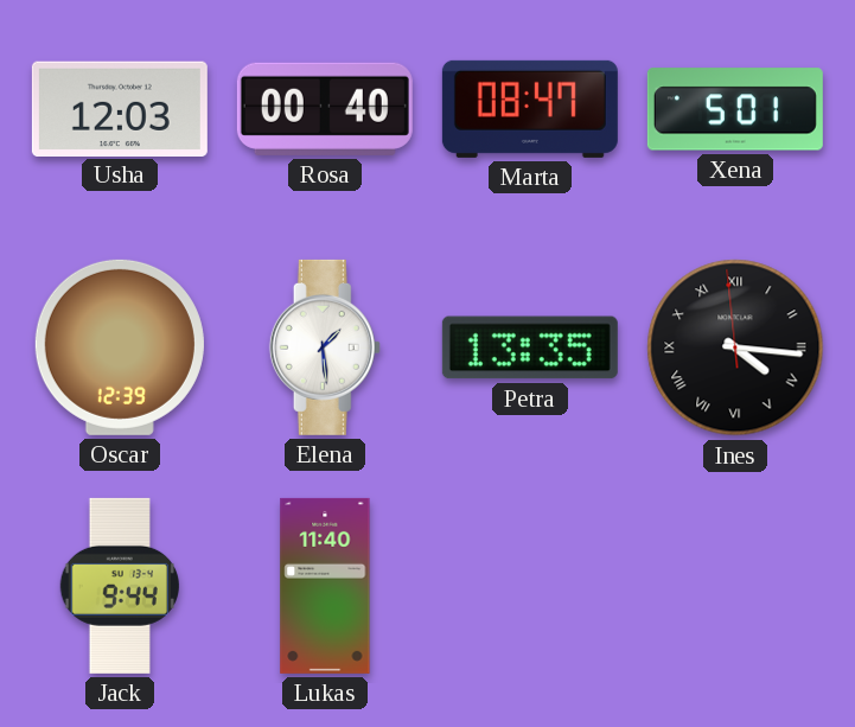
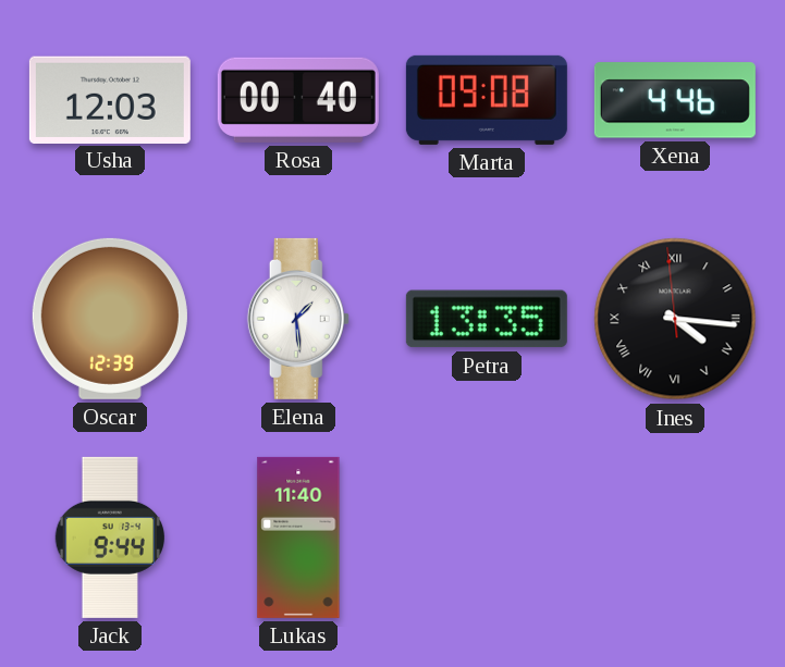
Marta: 08:47 -> 09:08 (487, 100)
Xena: 5:01 -> 4:46 (675, 100)
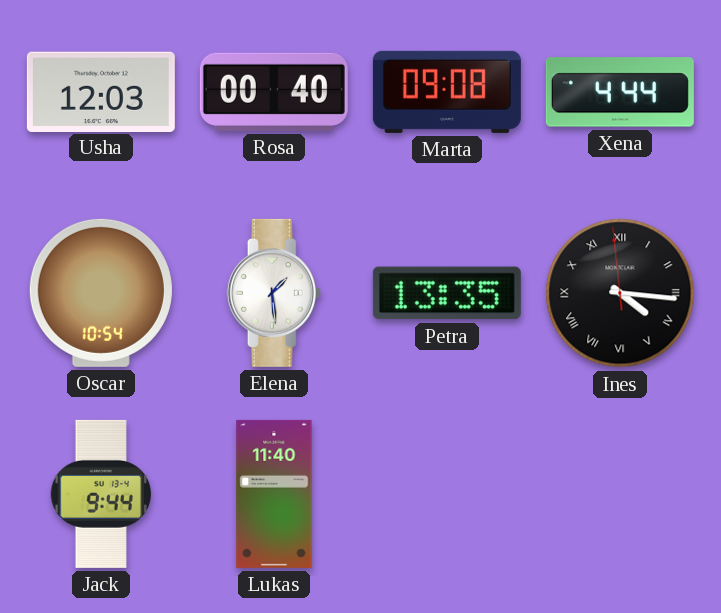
Xena: 4:46 -> 4:44 (620, 92)
Oscar: 12:39 -> 10:54 (101, 293)
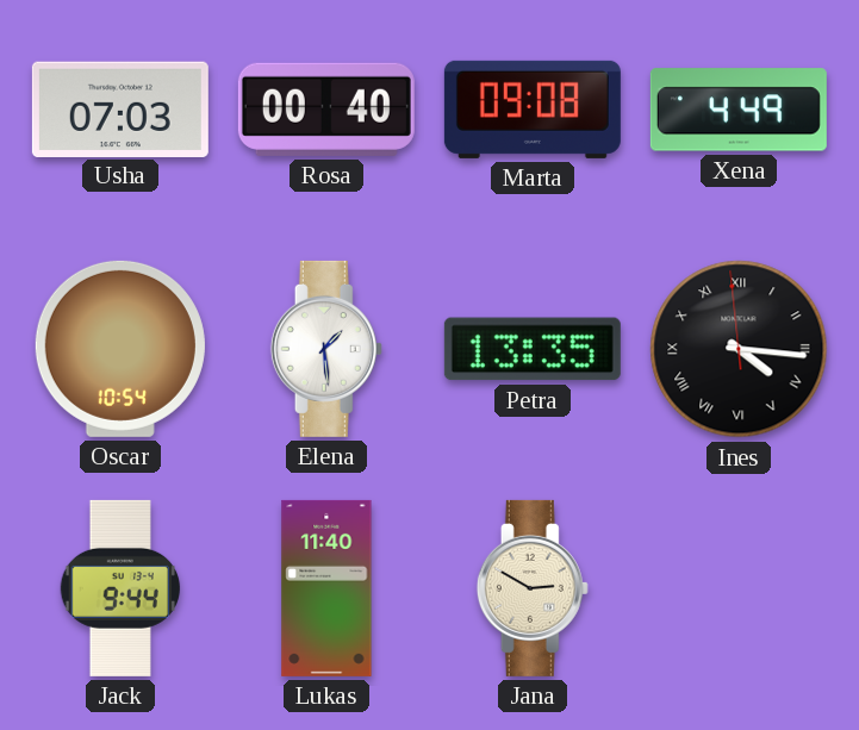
Usha: 12:03 -> 07:03 (120, 108)
Xena: 4:44 -> 4:49 (739, 110)
Jana: none -> 2:50 (533, 588)
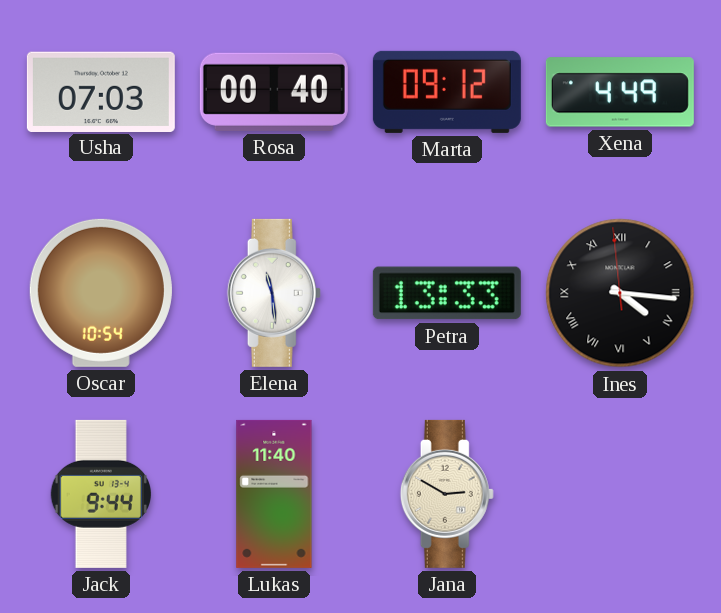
Marta: 09:08 -> 09:12 (447, 92)
Elena: 1:29 -> 11:29 (274, 293)
Petra: 13:35 -> 13:33 (447, 293)
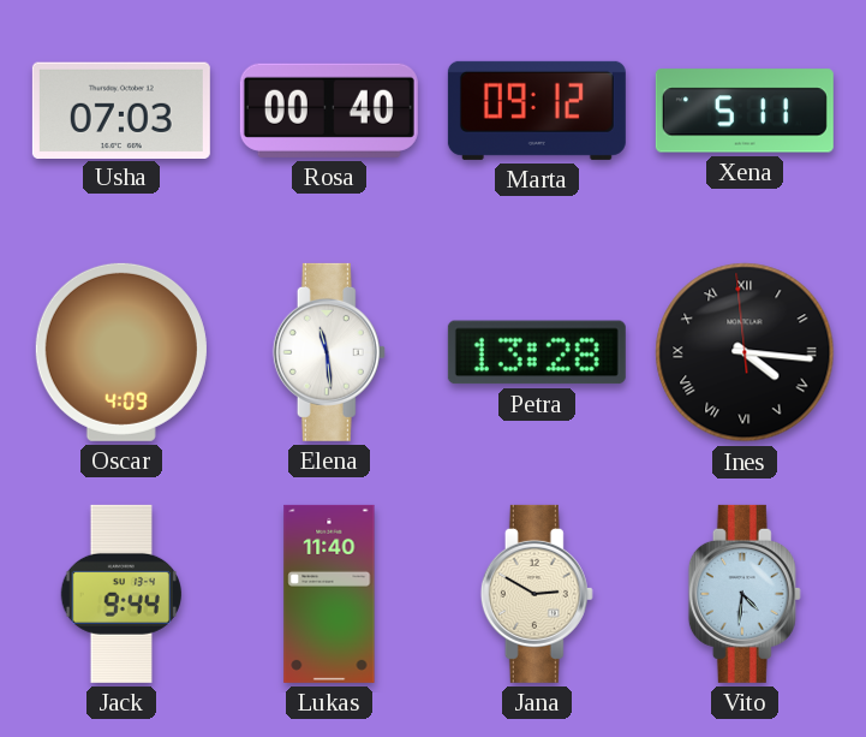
Xena: 4:49 -> 5:11 (745, 111)
Oscar: 10:54 -> 4:09 (121, 352)
Petra: 13:33 -> 13:28 (537, 352)
Vito: none -> 4:31 (745, 594)
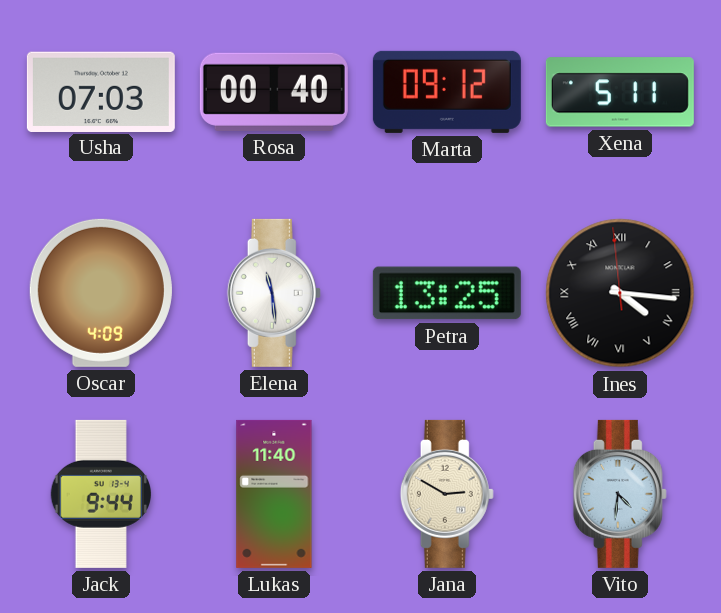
Petra: 13:28 -> 13:25 (447, 293)
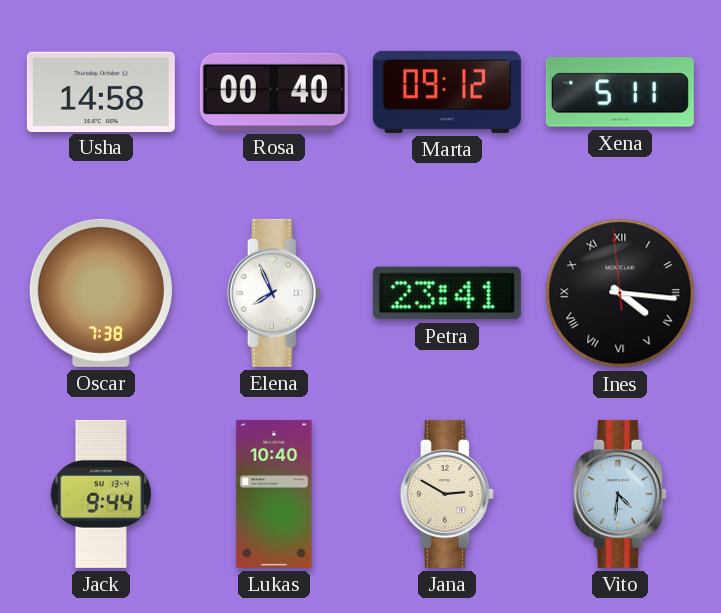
Usha: 07:03 -> 14:58 (101, 91)
Oscar: 4:09 -> 7:38 (101, 293)
Elena: 11:29 -> 7:56 (274, 293)
Petra: 13:25 -> 23:41 (447, 293)
Lukas: 11:40 -> 10:40 (274, 494)
